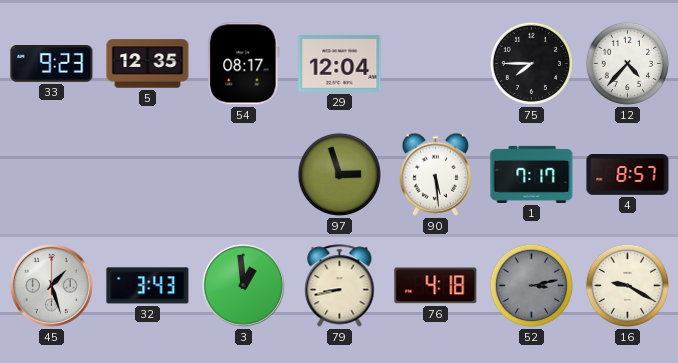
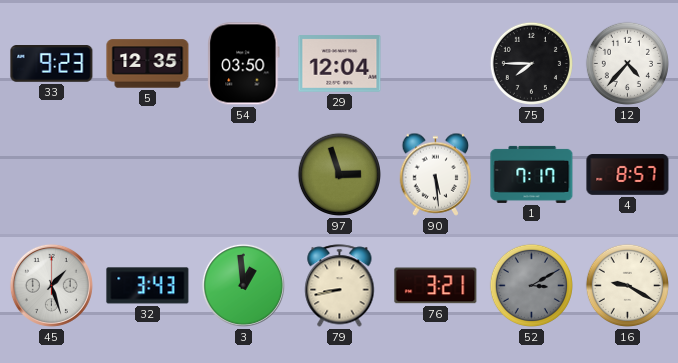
54: 08:17 -> 03:50 (244, 64)
76: 4:18 -> 3:21 (436, 286)
52: 3:13 -> 3:10 (531, 285)
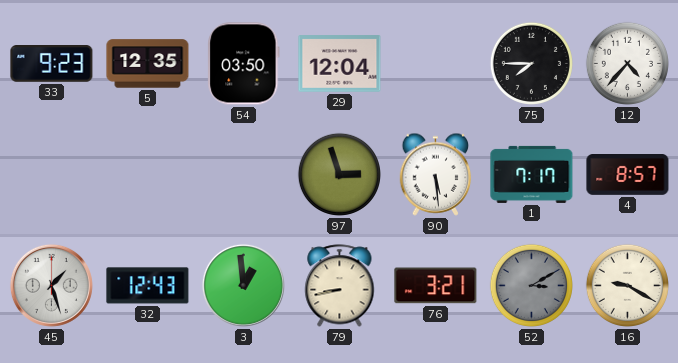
32: 3:43 -> 12:43 (148, 286)
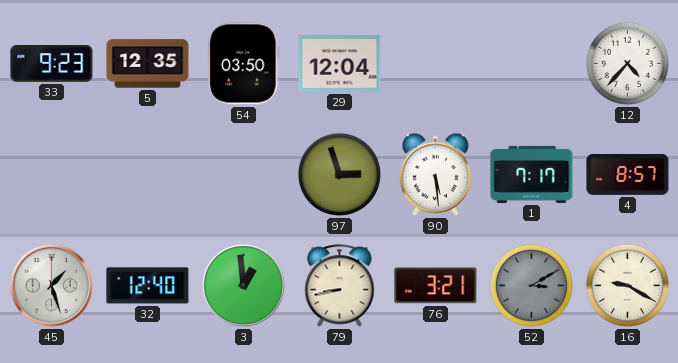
75: 7:45 -> none (531, 63)
32: 12:43 -> 12:40 (148, 286)
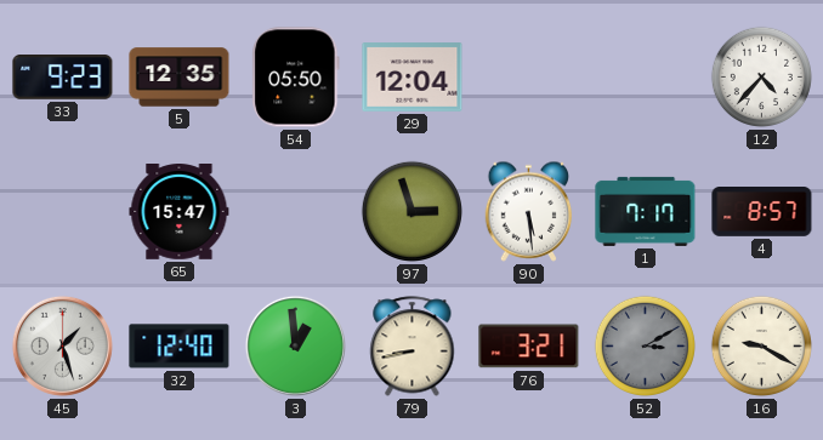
54: 03:50 -> 05:50 (296, 78)
65: none -> 15:47 (180, 212)
